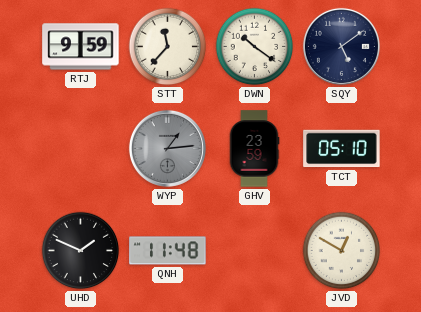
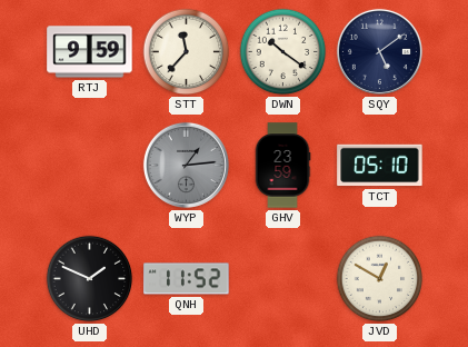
QNH: 11:48 -> 11:52 (187, 279)
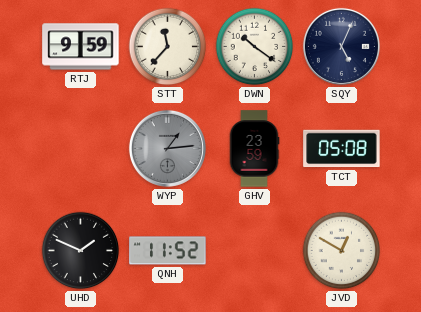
SQY: 5:09 -> 5:04 (341, 46)
TCT: 05:10 -> 05:08 (342, 149)
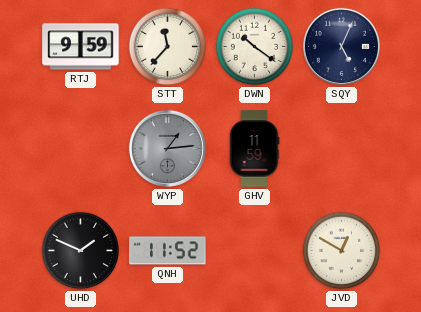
GHV: 23:59 -> 11:59 (254, 149)
TCT: 05:08 -> none (342, 149)
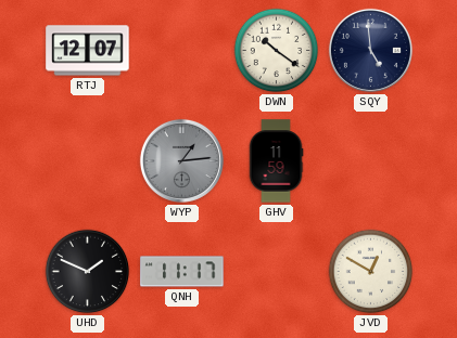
RTJ: 9:59 -> 12:07 (88, 51)
STT: 11:37 -> none (168, 47)
SQY: 5:04 -> 4:59 (370, 50)
QNH: 11:52 -> 11:17 (182, 272)
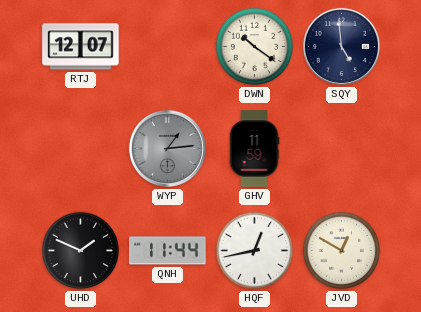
QNH: 11:17 -> 11:44 (168, 251)
HQF: none -> 12:43 (255, 251)
